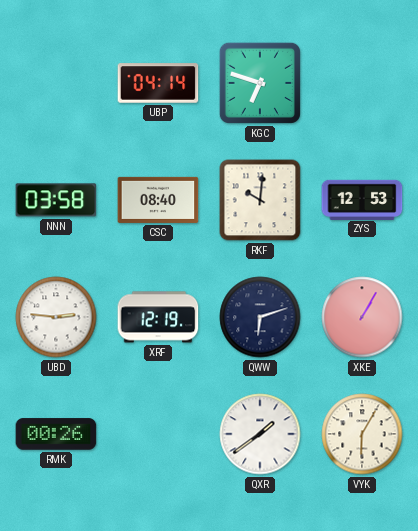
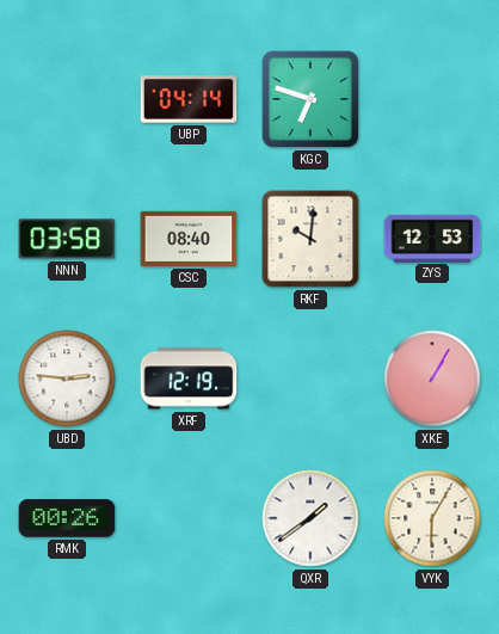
QWW: 6:12 -> none (260, 317)
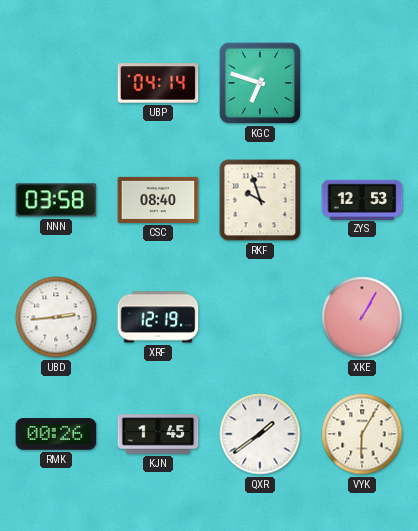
RKF: 10:01 -> 9:57 (260, 200)
UBD: 2:46 -> 2:44 (56, 317)
KJN: none -> 1:45 (158, 434)
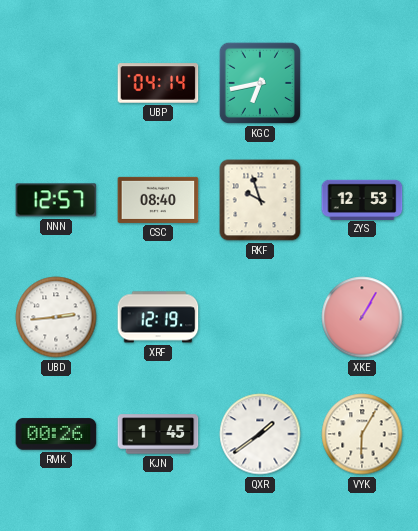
KGC: 6:48 -> 6:43 (260, 83)
NNN: 03:58 -> 12:57 (56, 200)
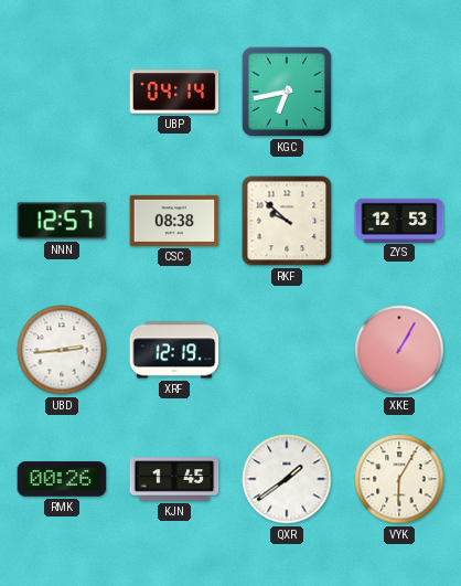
CSC: 08:40 -> 08:38 (174, 221)
RKF: 9:57 -> 9:52 (287, 221)
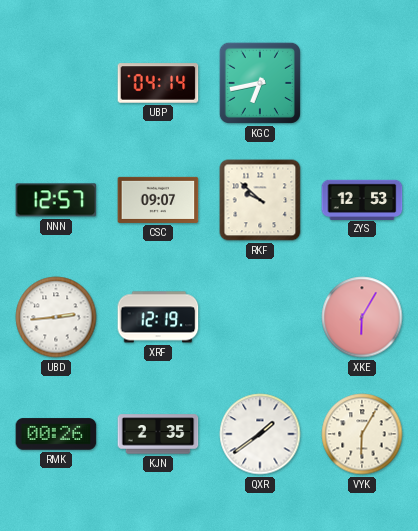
CSC: 08:38 -> 09:07 (158, 200)
XKE: 1:05 -> 6:05 (362, 317)
KJN: 1:45 -> 2:35 (158, 434)
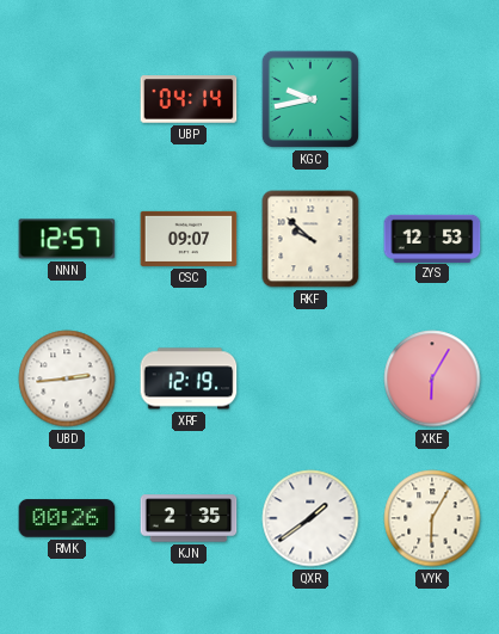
KGC: 6:43 -> 9:43 (310, 99)
